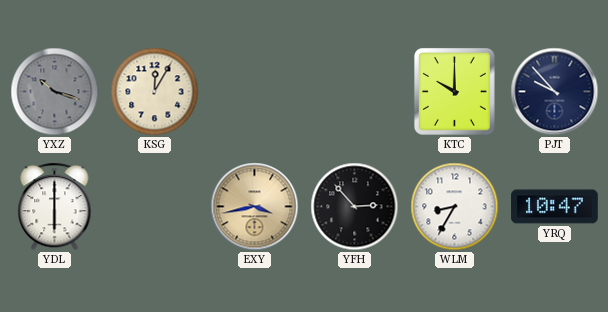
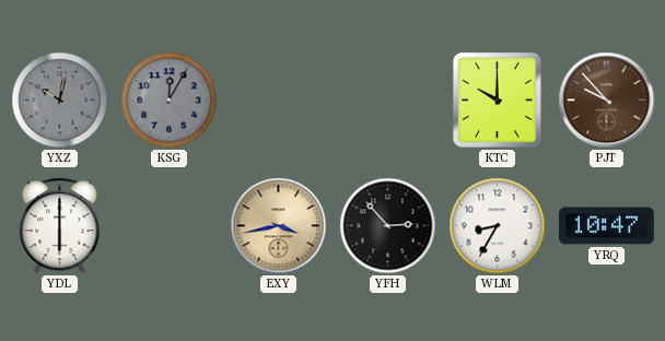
YXZ: 10:18 -> 10:02 (60, 101)
KSG dial: cream -> grey (170, 101)
PJT dial: navy -> brown (607, 101)
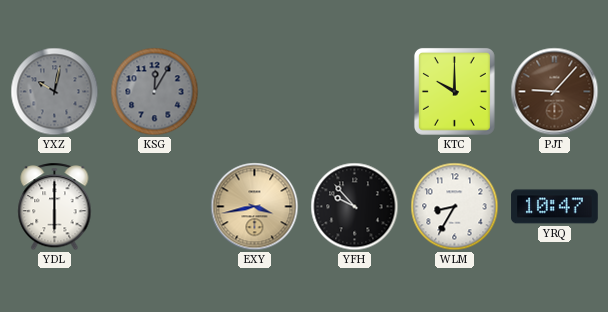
PJT: 9:53 -> 9:07 (555, 92)
YFH: 2:53 -> 9:53 (355, 207)
